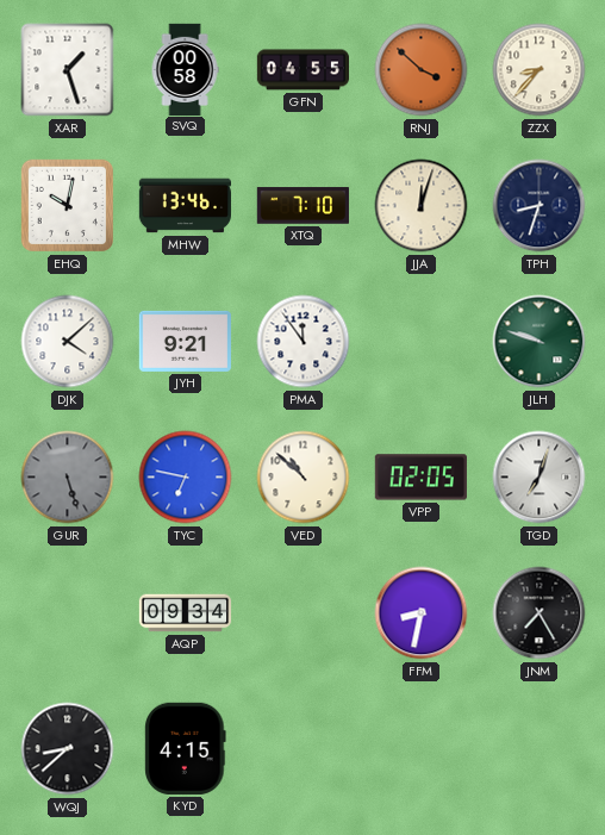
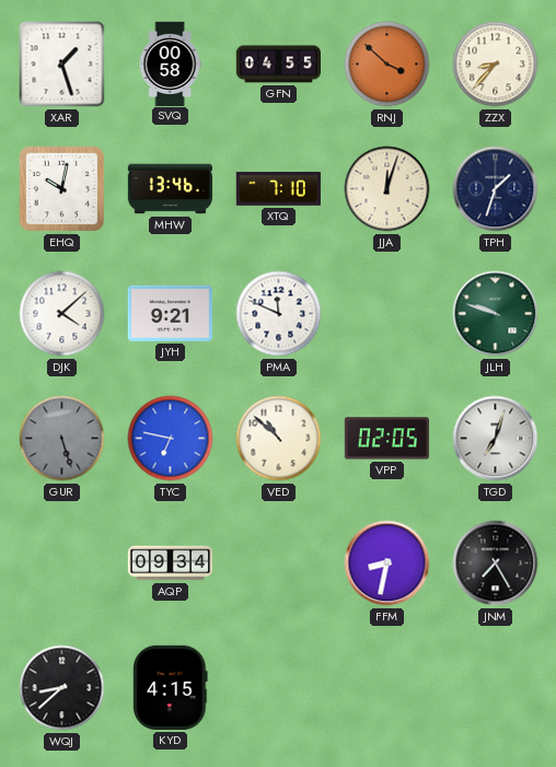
TPH: 8:33 -> 1:33 (496, 189)
PMA: 11:54 -> 11:49 (279, 314)
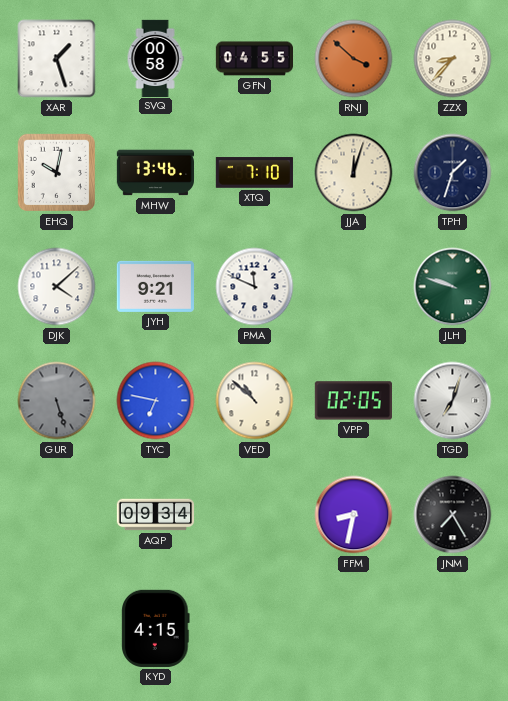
WQJ: 8:38 -> none (62, 688)
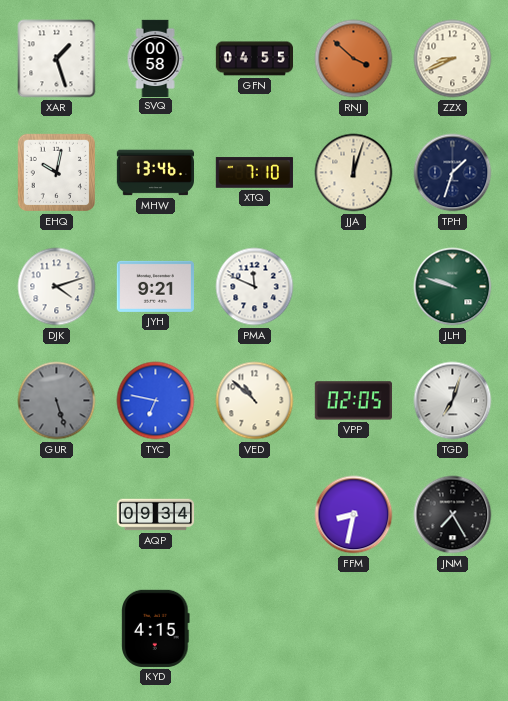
ZZX: 8:37 -> 8:41 (453, 59)
DJK: 4:08 -> 4:12 (57, 287)
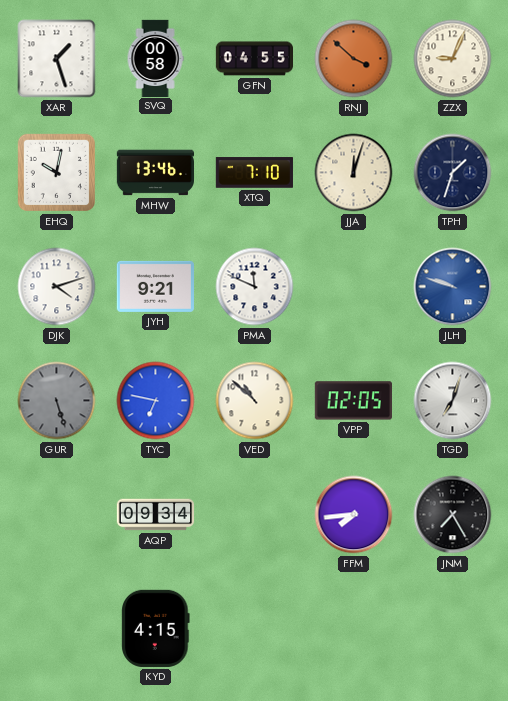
ZZX: 8:41 -> 9:04 (453, 59)
JLH dial: green -> blue (453, 287)
FFM: 8:32 -> 7:44 (354, 515)
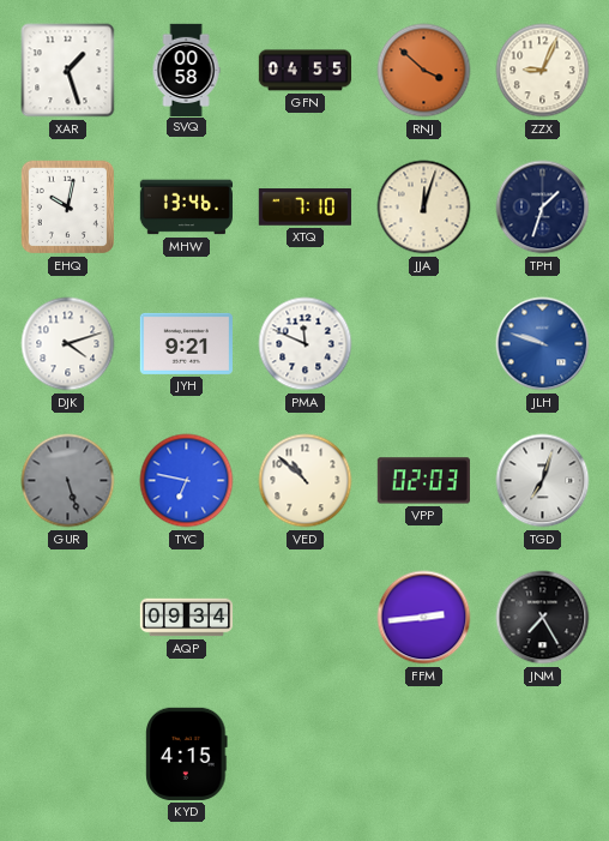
VPP: 02:05 -> 02:03 (423, 481)
FFM: 7:44 -> 2:44 (424, 618)
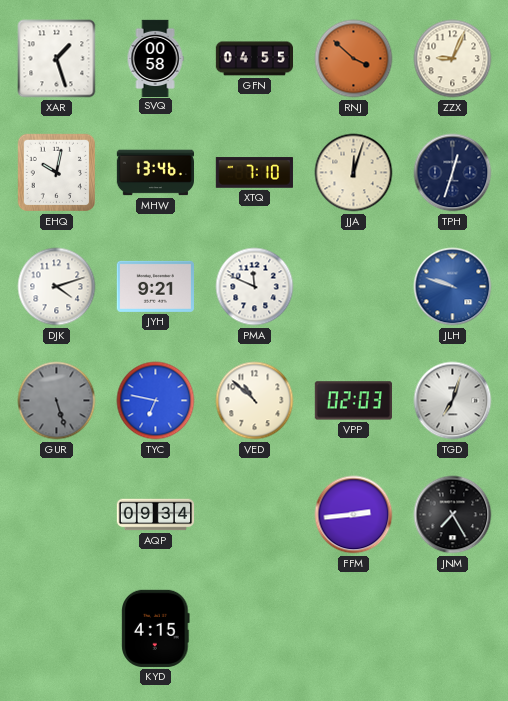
TPH: 1:33 -> 12:33 (453, 173)
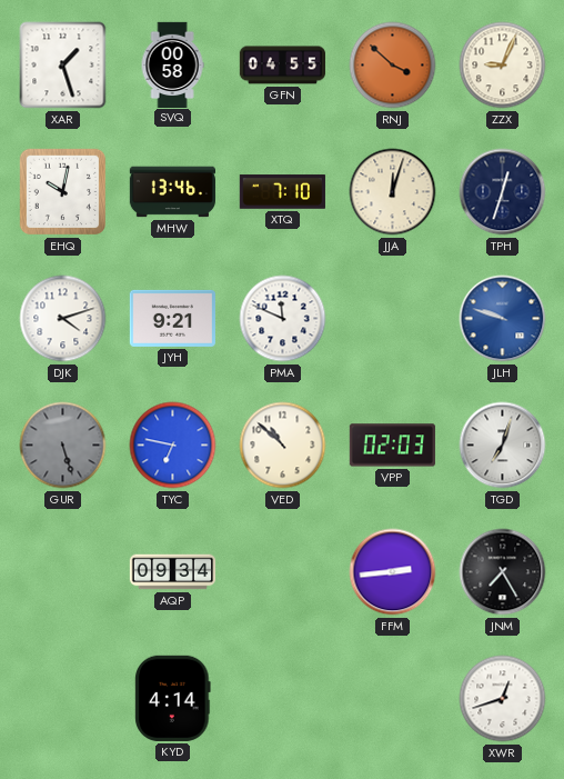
KYD: 4:15 -> 4:14 (173, 698)
XWR: none -> 12:42 (503, 699)
